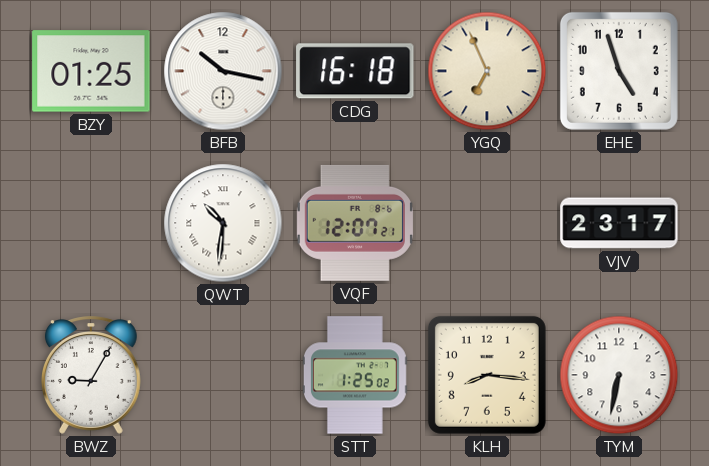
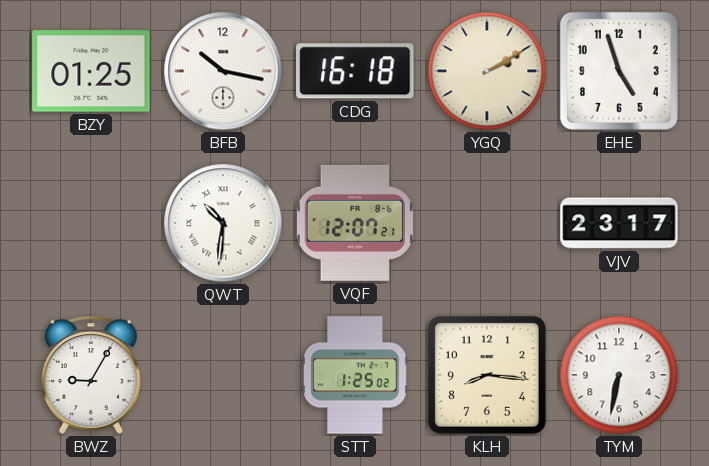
YGQ: 6:56 -> 2:10 (487, 71)
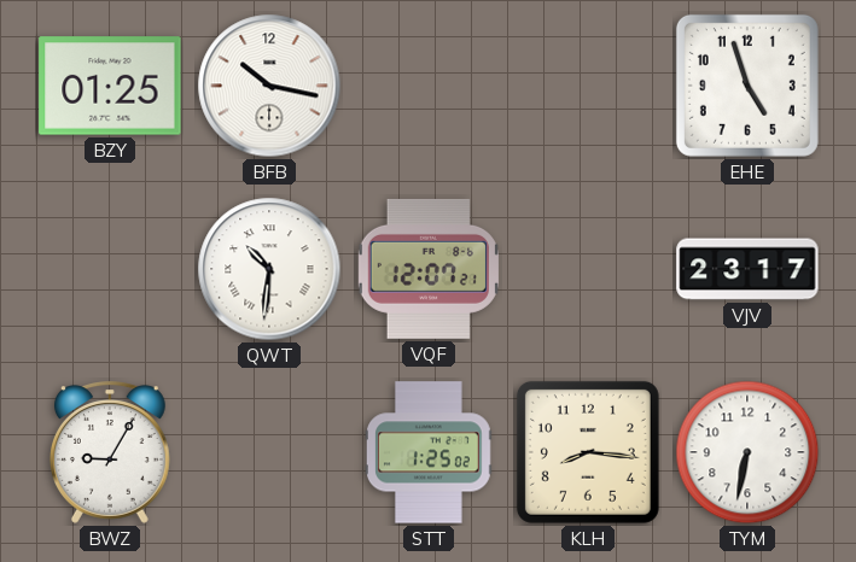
CDG: 16:18 -> none (355, 71)
YGQ: 2:10 -> none (487, 71)
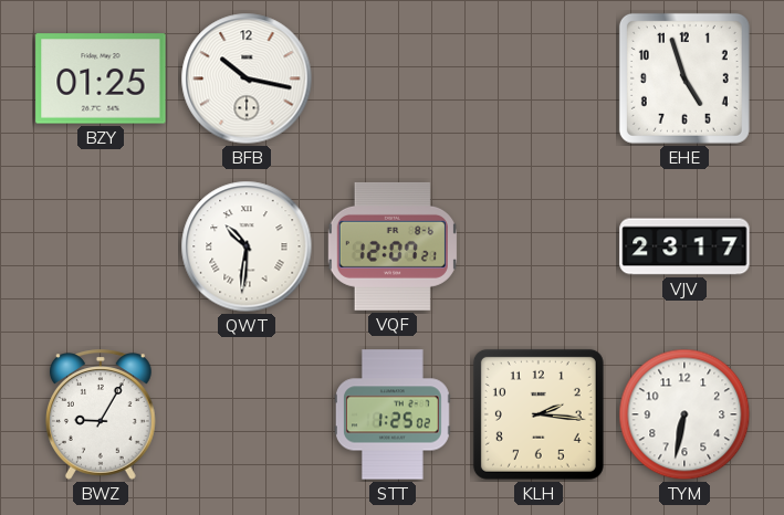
KLH: 8:16 -> 2:16 (539, 414)
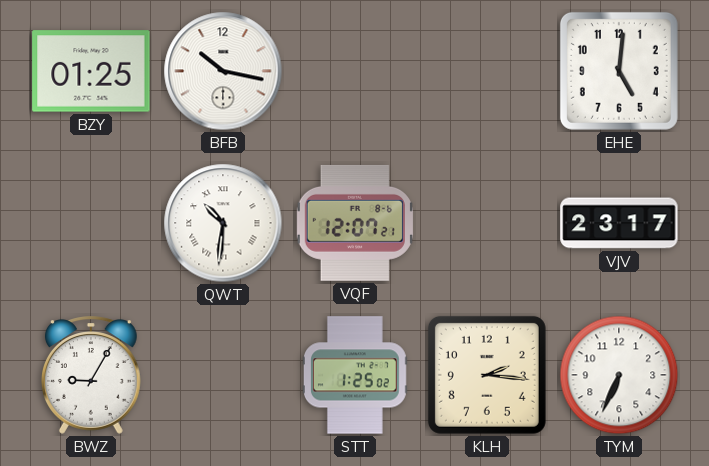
EHE: 4:57 -> 5:01 (619, 71)
TYM: 6:32 -> 6:34 (619, 375)
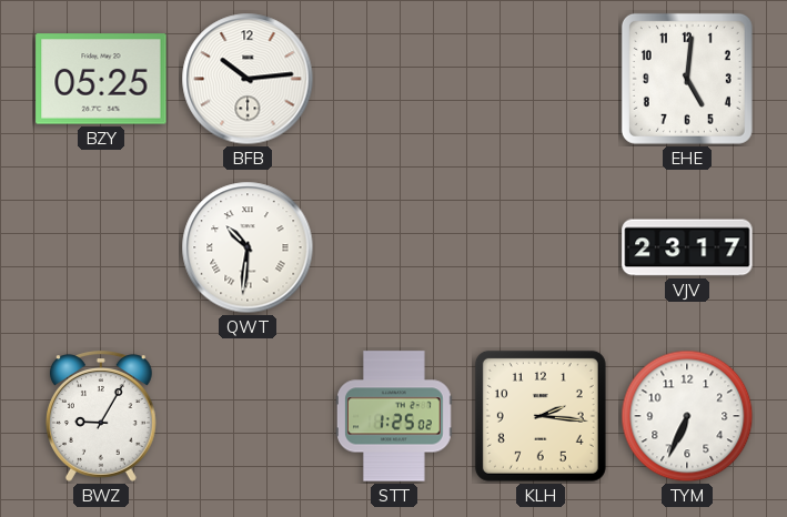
BZY: 01:25 -> 05:25 (101, 79)
BFB: 10:17 -> 10:14 (248, 79)
VQF: 12:07 -> none (355, 223)
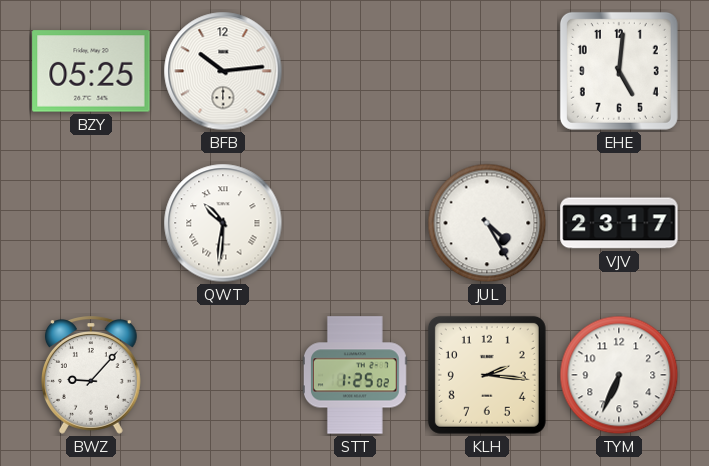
JUL: none -> 4:25 (487, 223)
BWZ: 9:05 -> 9:07 (91, 375)
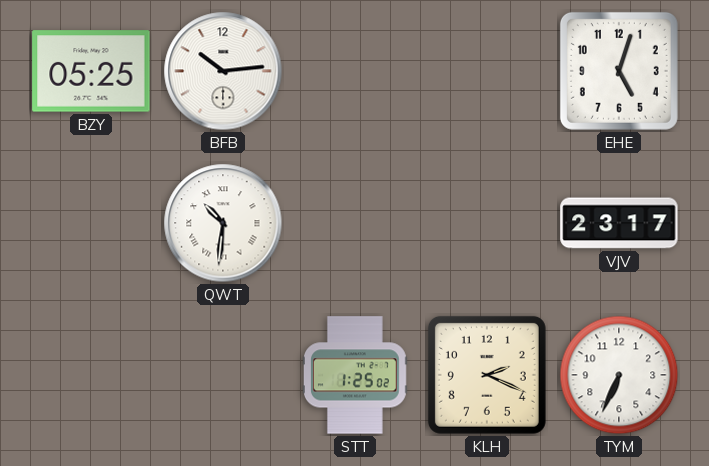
EHE: 5:01 -> 5:03 (619, 71)
JUL: 4:25 -> none (487, 223)
BWZ: 9:07 -> none (91, 375)
KLH: 2:16 -> 2:19 (487, 375)
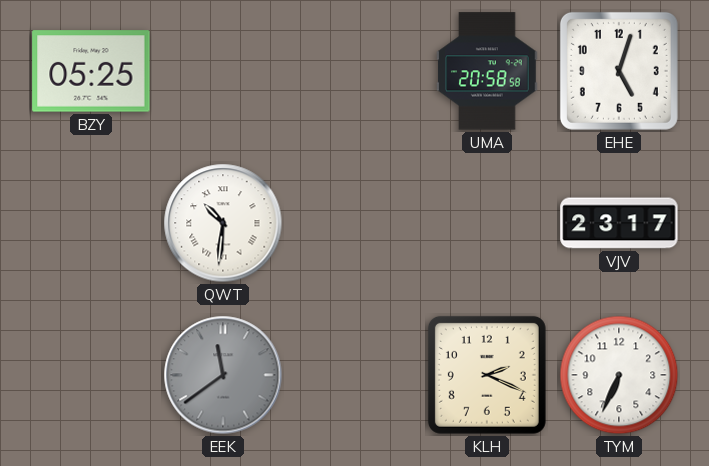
BFB: 10:14 -> none (223, 71)
UMA: none -> 20:58 (487, 71)
EEK: none -> 11:39 (223, 375)
STT: 1:25 -> none (356, 375)
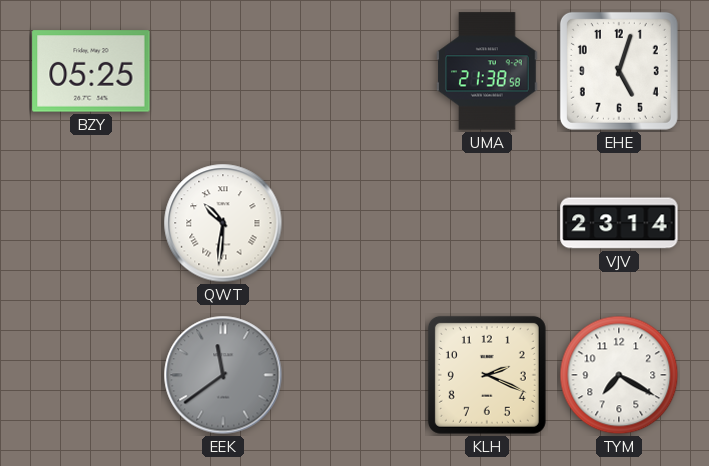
UMA: 20:58 -> 21:38 (487, 71)
VJV: 23:17 -> 23:14 (619, 223)
TYM: 6:34 -> 7:20 (619, 375)
